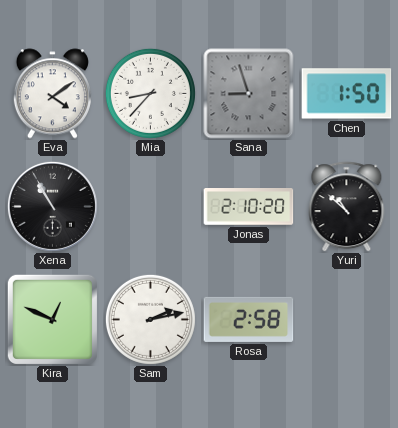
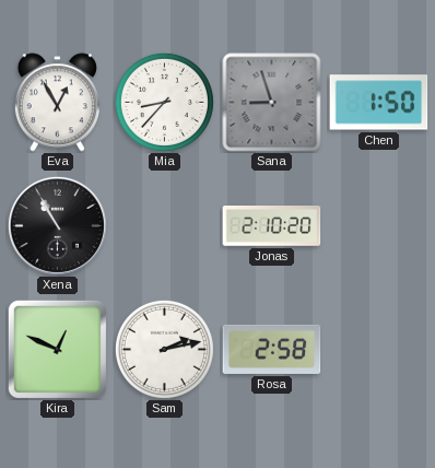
Eva: 4:09 -> 12:55 (57, 103)
Yuri: 10:52 -> none (347, 207)
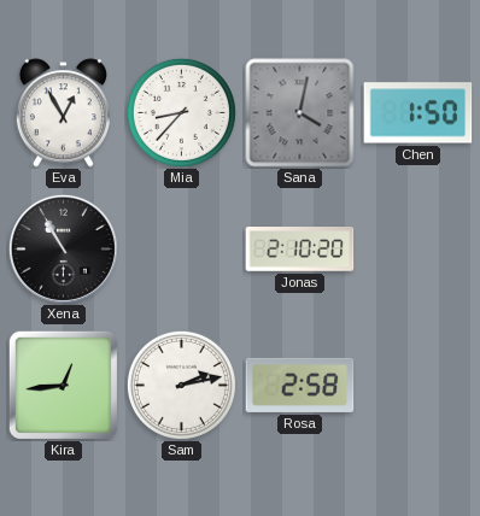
Sana: 8:57 -> 4:02 (300, 113)
Kira: 12:49 -> 12:44 (63, 385)
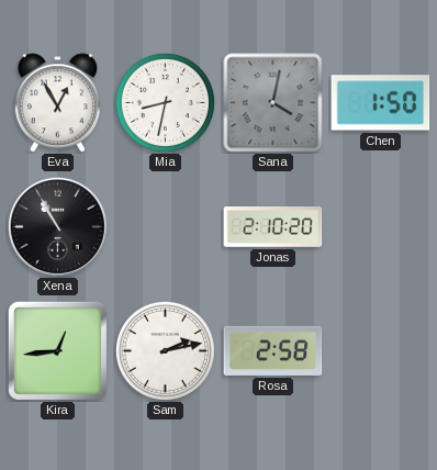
Mia: 8:37 -> 8:32 (165, 102)
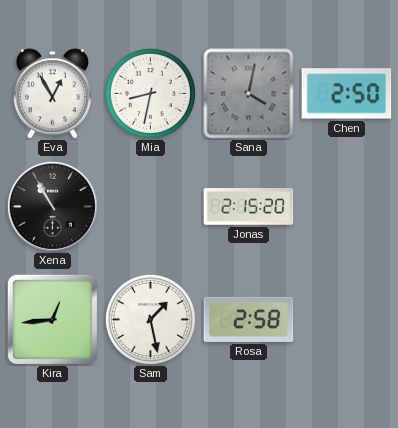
Chen: 1:50 -> 2:50 (347, 94)
Jonas: 2:10 -> 2:15 (249, 207)
Sam: 2:13 -> 1:28 (150, 319)
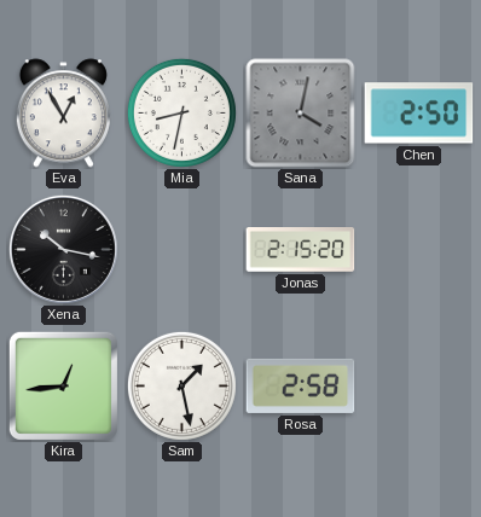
Xena: 10:55 -> 10:17 (63, 249)
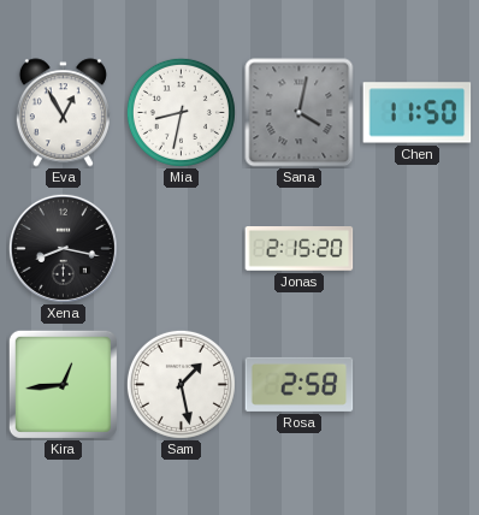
Chen: 2:50 -> 11:50 (418, 113)
Xena: 10:17 -> 8:17 (63, 248)
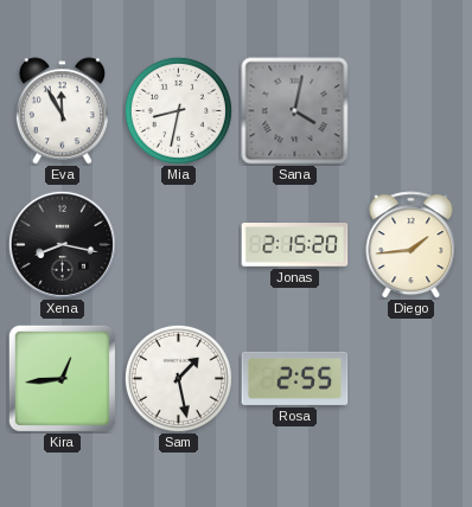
Eva: 12:55 -> 11:55 (62, 111)
Chen: 11:50 -> none (418, 113)
Diego: none -> 1:44 (412, 245)
Rosa: 2:58 -> 2:55 (295, 378)
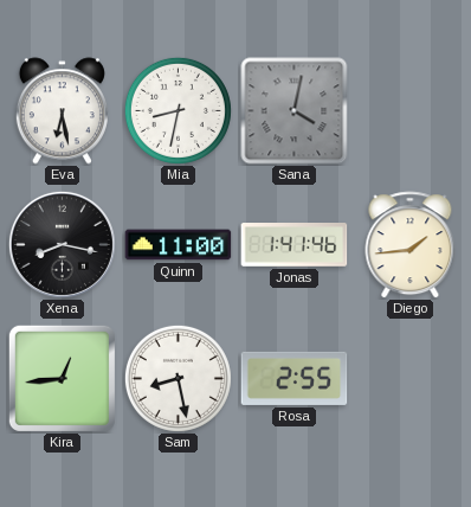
Eva: 11:55 -> 6:28 (62, 111)
Quinn: none -> 11:00 (179, 245)
Jonas: 2:15 -> 1:41 (295, 245)
Sam: 1:28 -> 8:28 (178, 378)
